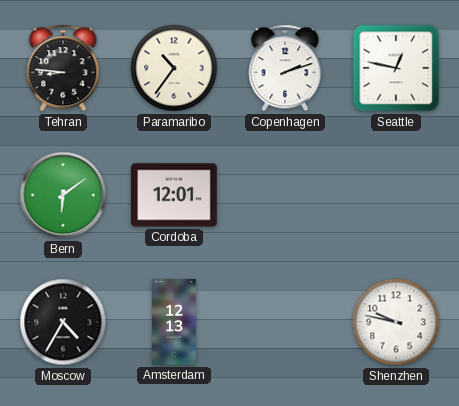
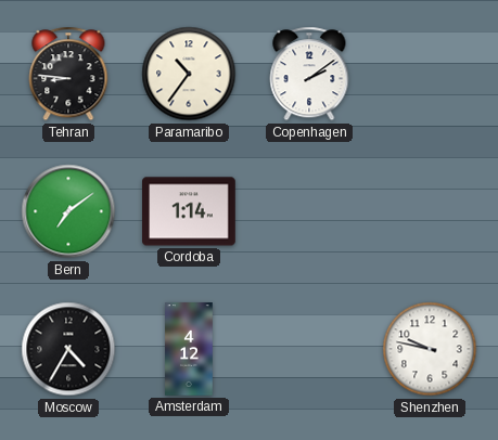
Copenhagen: 2:12 -> 2:09 (309, 74)
Seattle: 12:47 -> none (396, 68)
Bern: 6:09 -> 7:09 (68, 211)
Cordoba: 12:01 -> 1:14 (190, 211)
Amsterdam: 12:13 -> 4:12 (189, 349)
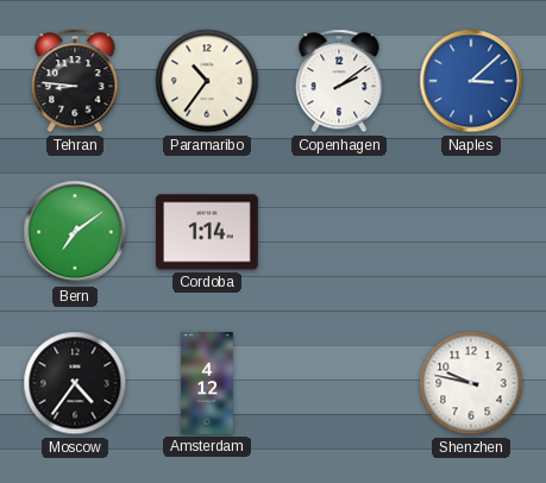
Naples: none -> 3:08 (471, 81)
Moscow: 4:35 -> 4:36 (75, 383)
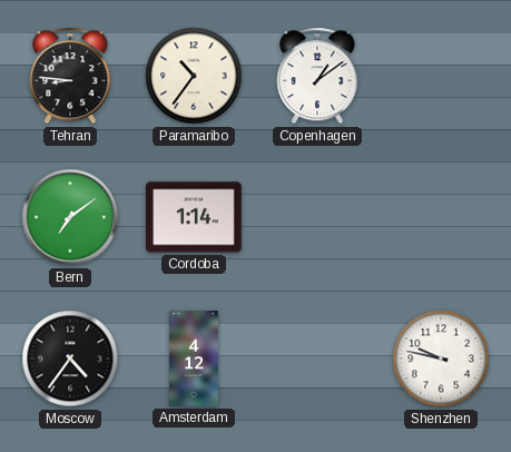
Copenhagen: 2:09 -> 1:09 (317, 76)
Naples: 3:08 -> none (471, 81)
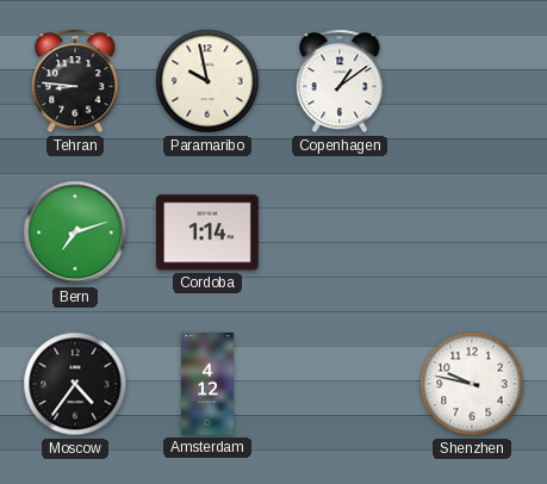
Paramaribo: 10:36 -> 9:58 (207, 81)
Bern: 7:09 -> 7:12 (75, 232)
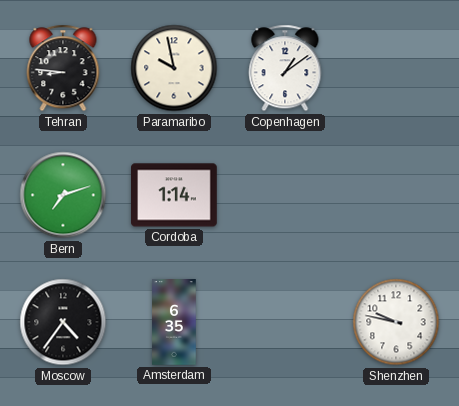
Amsterdam: 4:12 -> 6:35 (174, 322)
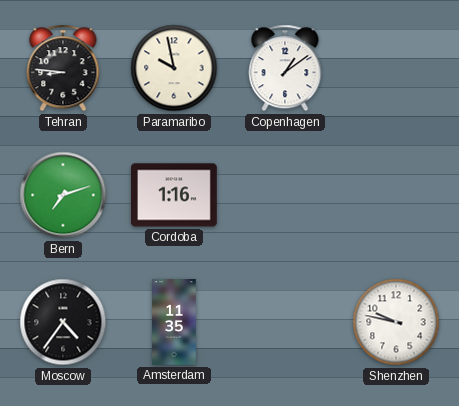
Cordoba: 1:14 -> 1:16 (175, 195)
Amsterdam: 6:35 -> 11:35 (174, 322)
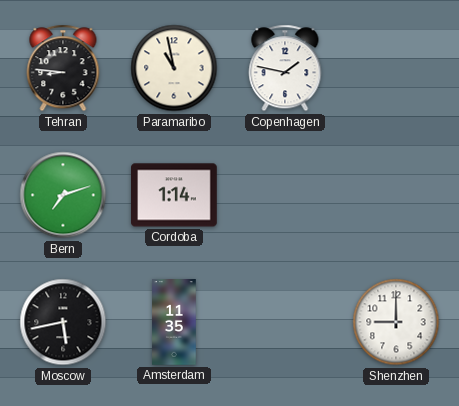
Paramaribo: 9:58 -> 10:58 (174, 68)
Copenhagen: 1:09 -> 1:47 (285, 68)
Cordoba: 1:16 -> 1:14 (175, 195)
Moscow: 4:36 -> 5:43 (63, 322)
Shenzhen: 9:47 -> 9:00 (396, 322)
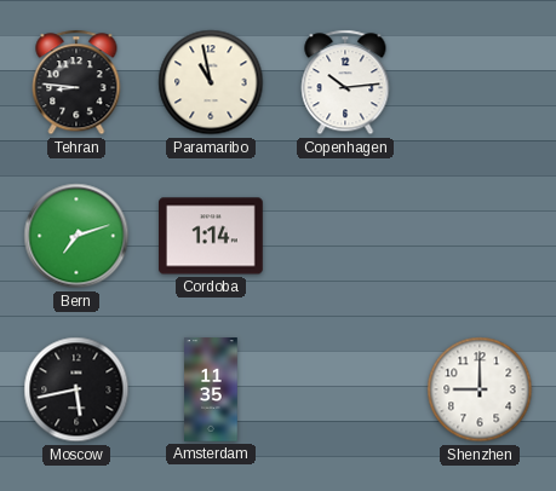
Copenhagen: 1:47 -> 10:14 (345, 82)
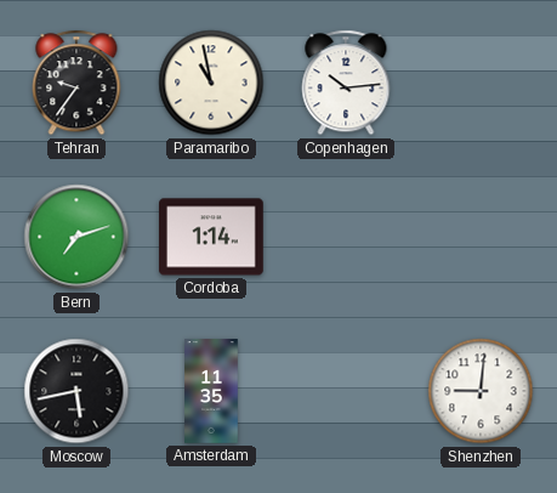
Tehran: 8:46 -> 9:36 (76, 83)
Shenzhen: 9:00 -> 9:01 (481, 391)
